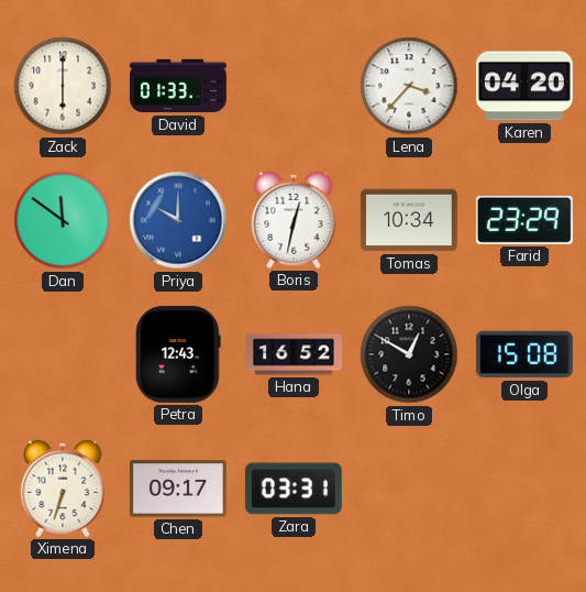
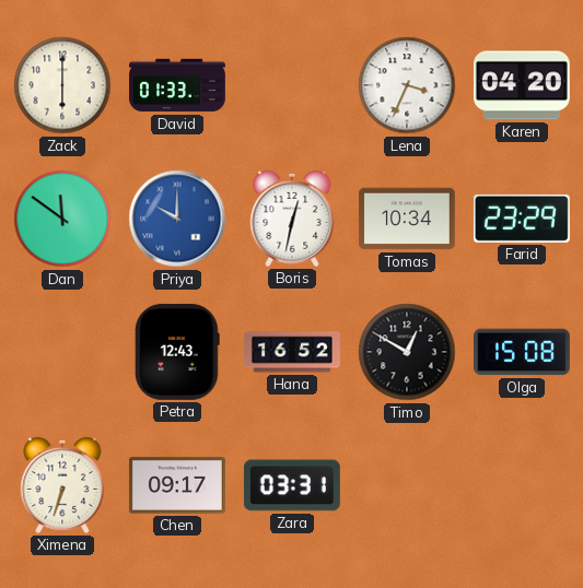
Lena: 3:37 -> 3:34 (407, 85)
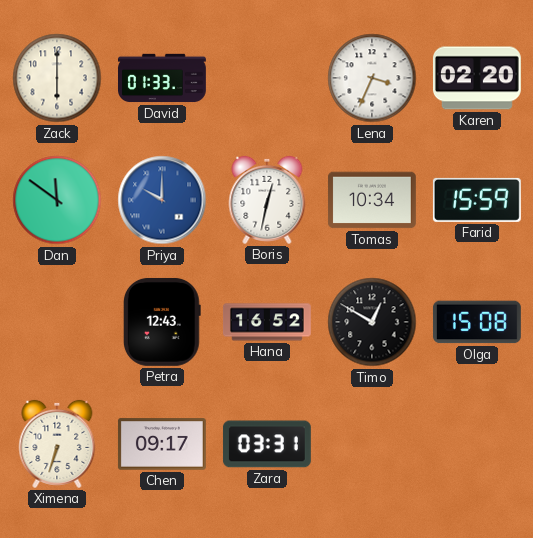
Karen: 04:20 -> 02:20 (477, 78)
Farid: 23:29 -> 15:59 (477, 200)
